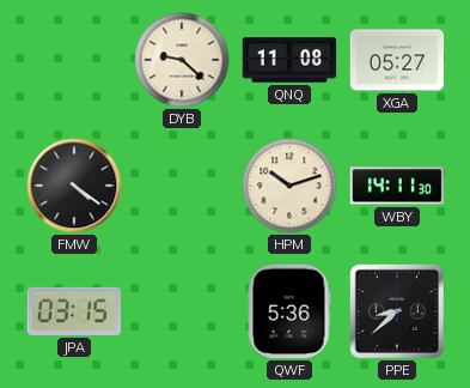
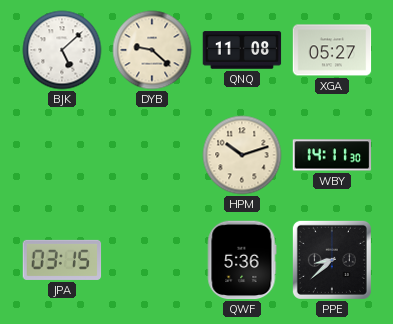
BJK: none -> 5:08 (62, 50)
FMW: 4:21 -> none (74, 186)
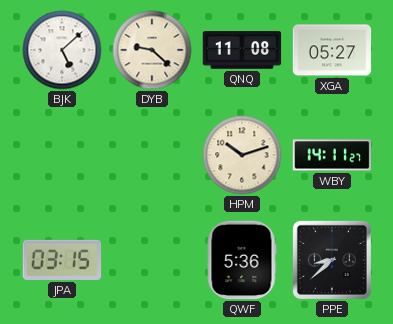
WBY: 14:11:30 -> 14:11:27 (332, 155)
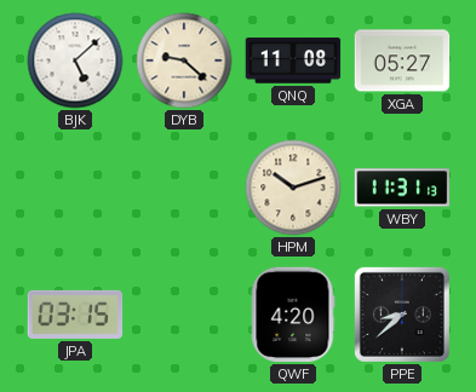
WBY: 14:11 -> 11:31 (402, 188)
QWF: 5:36 -> 4:20 (293, 315)
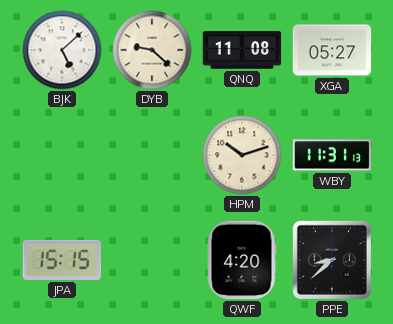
JPA: 03:15 -> 15:15 (62, 260)
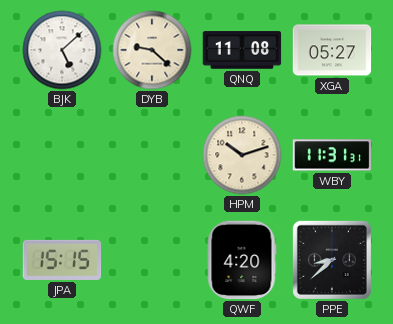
WBY: 11:31:13 -> 11:31:31 (332, 155)
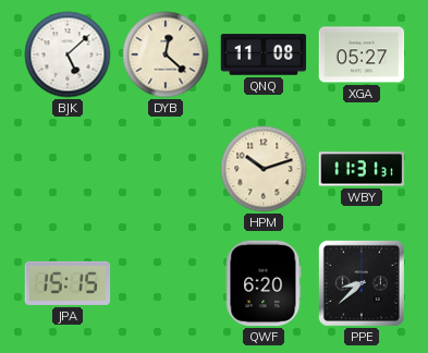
DYB: 9:22 -> 12:22 (166, 54)
QWF: 4:20 -> 6:20 (264, 283)
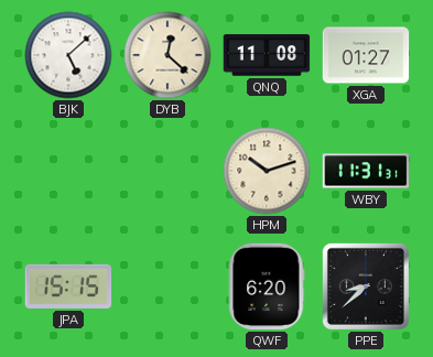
XGA: 05:27 -> 01:27 (366, 55)
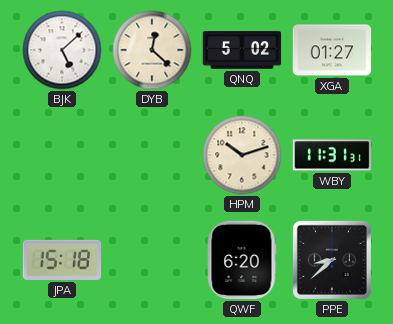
QNQ: 11:08 -> 5:02 (242, 50)
JPA: 15:15 -> 15:18 (62, 260)
